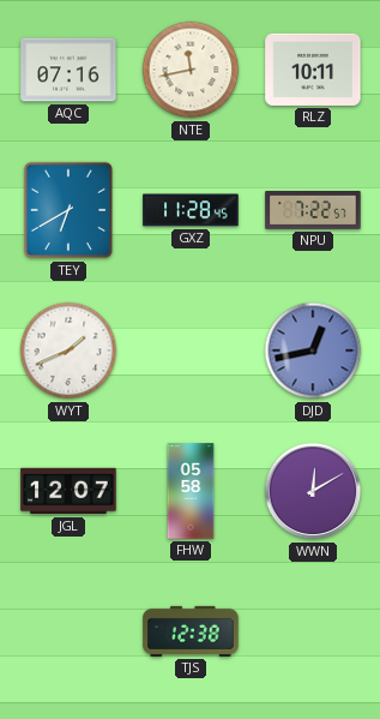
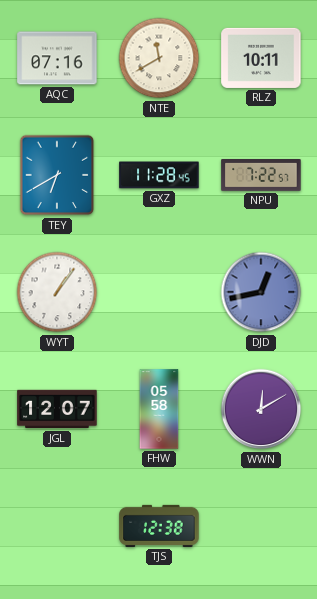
NTE: 11:43 -> 11:40 (159, 58)
WYT: 1:41 -> 1:06 (57, 292)
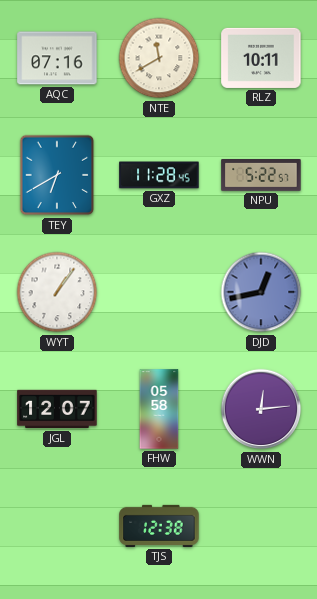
NPU: 7:22 -> 5:22 (261, 176)
WWN: 12:10 -> 12:14 (261, 409)
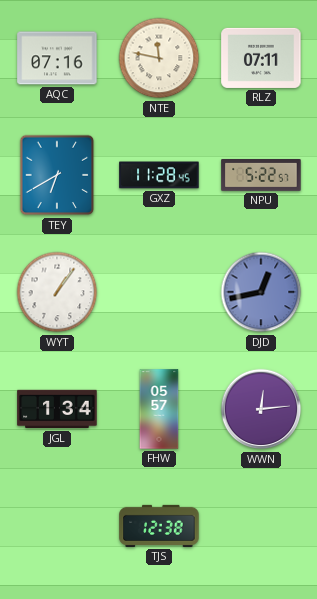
NTE: 11:40 -> 11:47 (159, 58)
RLZ: 10:11 -> 07:11 (261, 58)
JGL: 12:07 -> 1:34 (57, 409)
FHW: 05:58 -> 05:57 (159, 409)
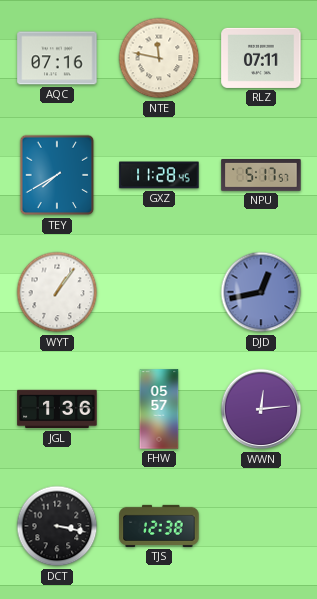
TEY: 6:40 -> 7:40 (57, 175)
NPU: 5:22 -> 5:17 (261, 176)
JGL: 1:34 -> 1:36 (57, 409)
DCT: none -> 3:17 (57, 526)
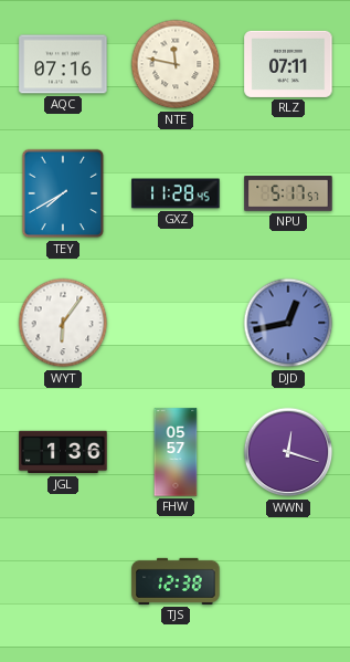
WYT: 1:06 -> 6:06 (63, 323)
WWN: 12:14 -> 12:18 (288, 452)
DCT: 3:17 -> none (57, 526)
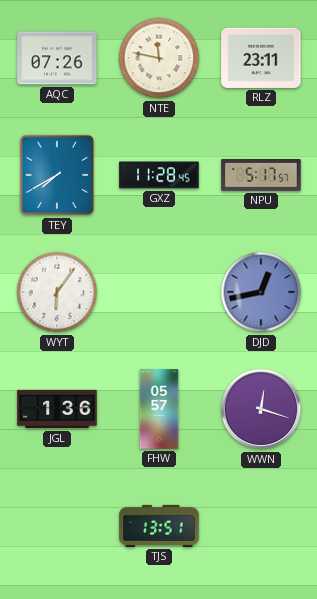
AQC: 07:16 -> 07:26 (57, 58)
RLZ: 07:11 -> 23:11 (261, 58)
TJS: 12:38 -> 13:51 (159, 526)
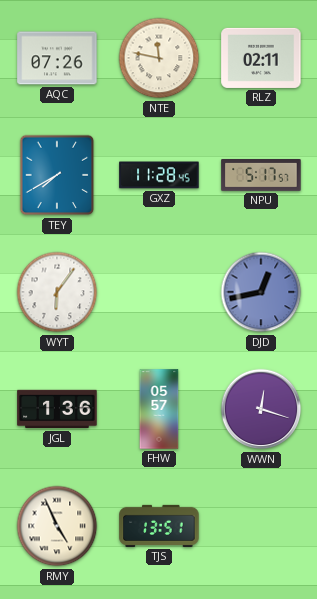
RLZ: 23:11 -> 02:11 (261, 58)
RMY: none -> 4:56 (57, 526)
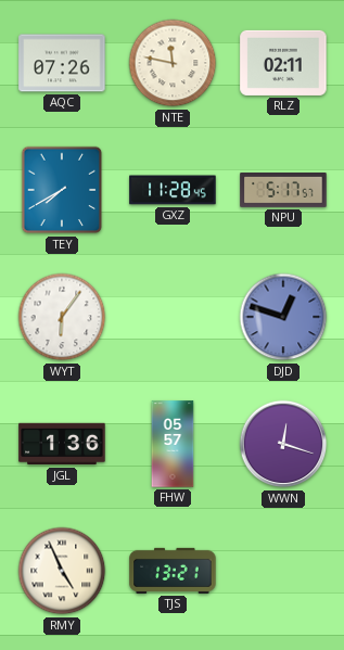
DJD: 12:43 -> 12:48 (283, 317)
TJS: 13:51 -> 13:21 (173, 571)
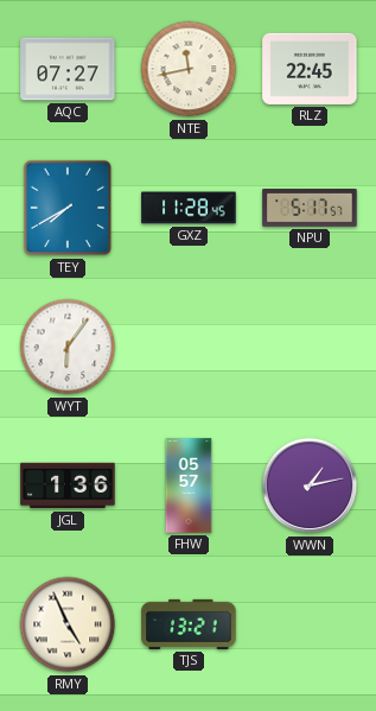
AQC: 07:26 -> 07:27 (68, 69)
NTE: 11:47 -> 11:43 (189, 69)
RLZ: 02:11 -> 22:45 (310, 69)
DJD: 12:48 -> none (283, 317)
WWN: 12:18 -> 1:13 (310, 485)
